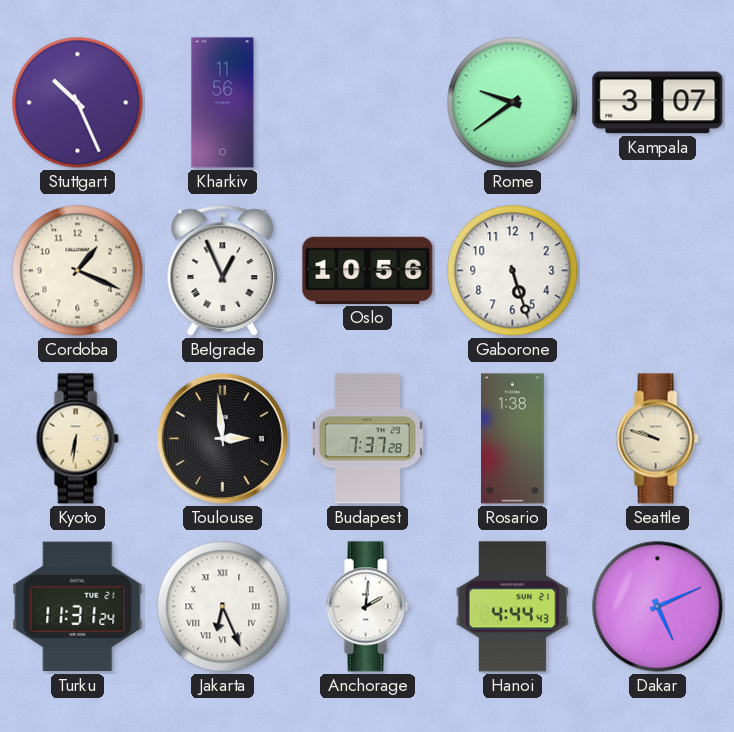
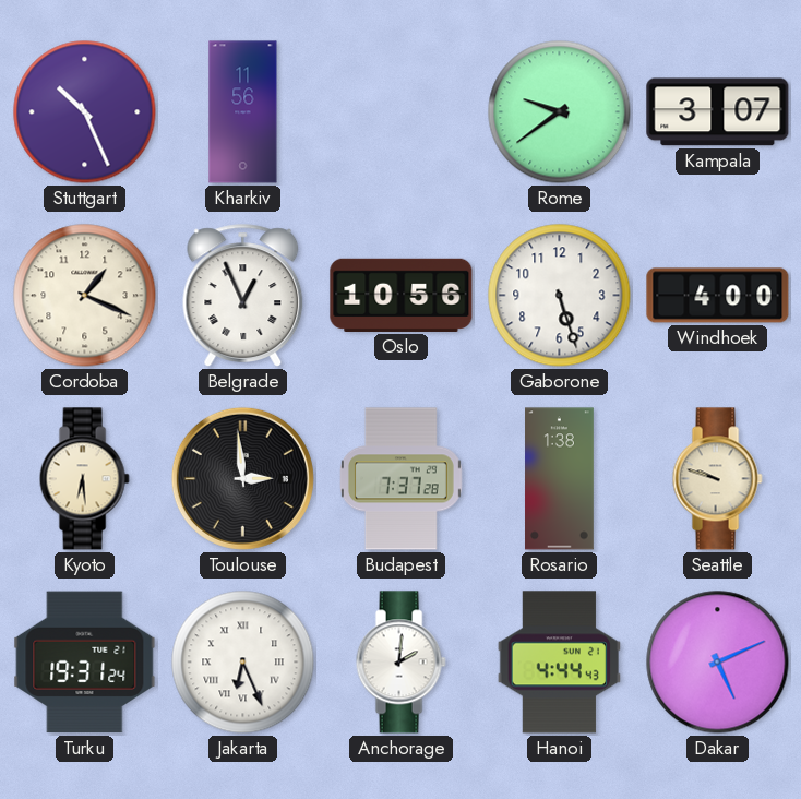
Windhoek: none -> 4:00 (718, 296)
Kyoto: 6:31 -> 6:29 (84, 479)
Turku: 11:31 -> 19:31 (85, 663)
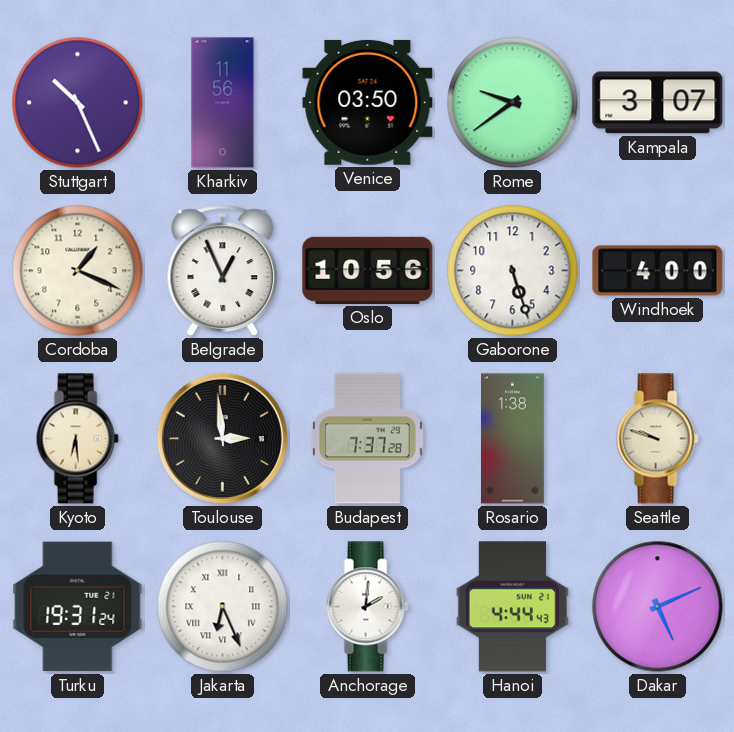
Venice: none -> 03:50 (368, 102)
